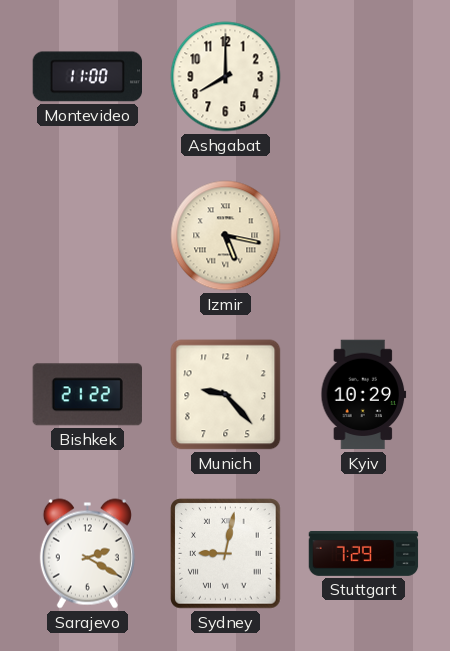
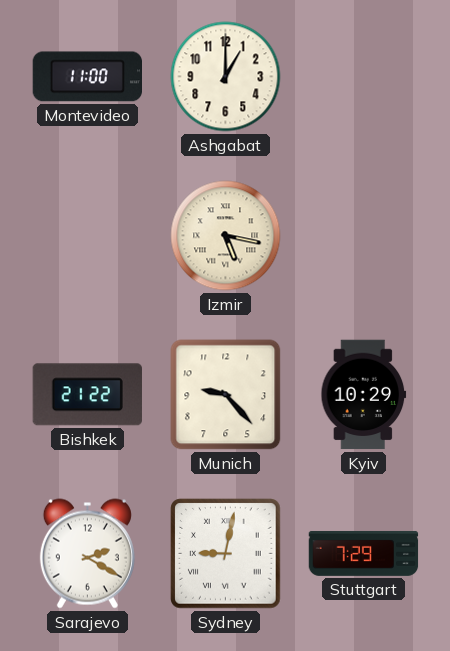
Ashgabat: 8:00 -> 1:00 (226, 77)
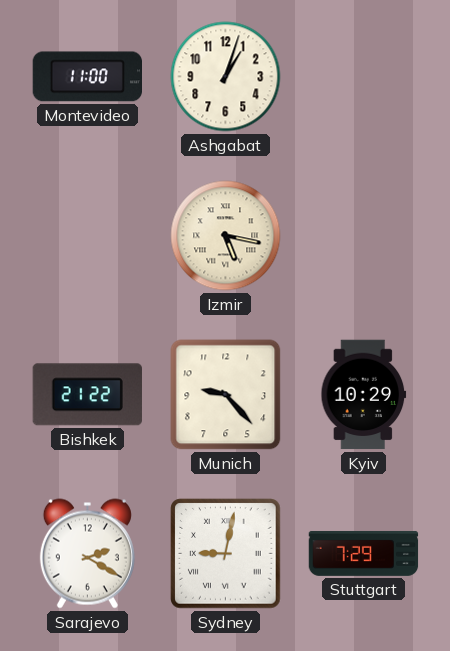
Ashgabat: 1:00 -> 1:03 (226, 77)
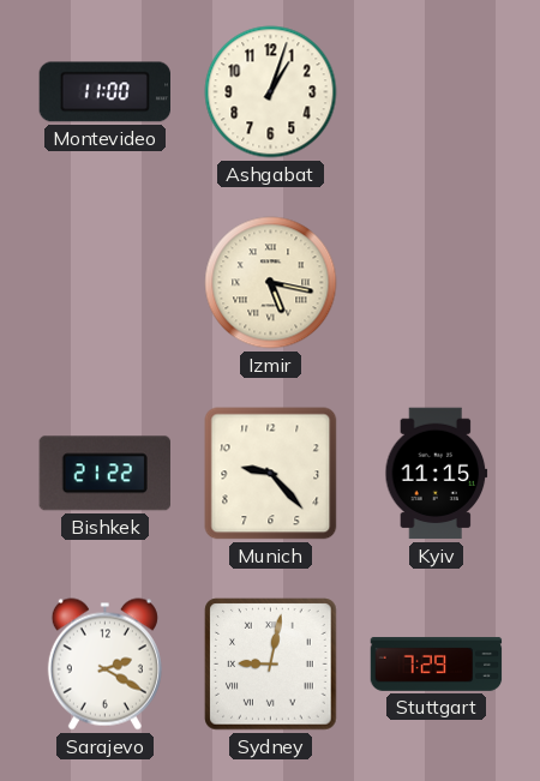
Kyiv: 10:29 -> 11:15 (437, 474)
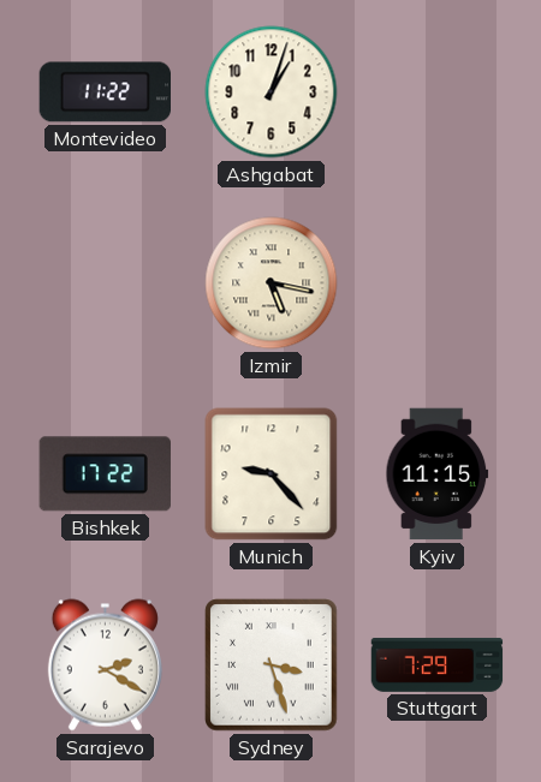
Montevideo: 11:00 -> 11:22 (105, 92)
Bishkek: 21:22 -> 17:22 (105, 474)
Sydney: 9:02 -> 3:27 (272, 665)
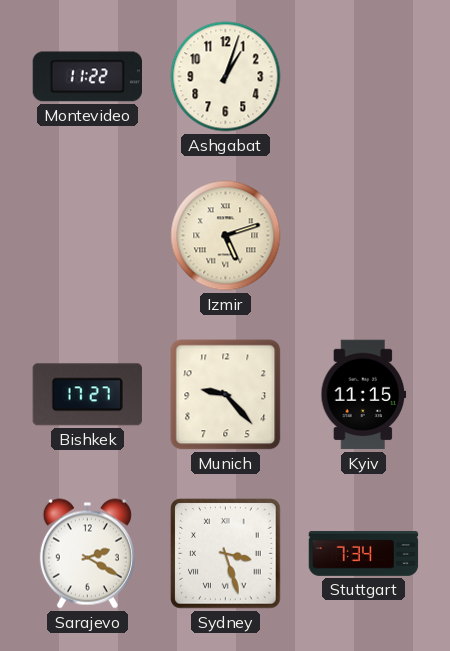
Izmir: 5:17 -> 5:12 (226, 236)
Bishkek: 17:22 -> 17:27 (87, 395)
Stuttgart: 7:29 -> 7:34 (364, 553)
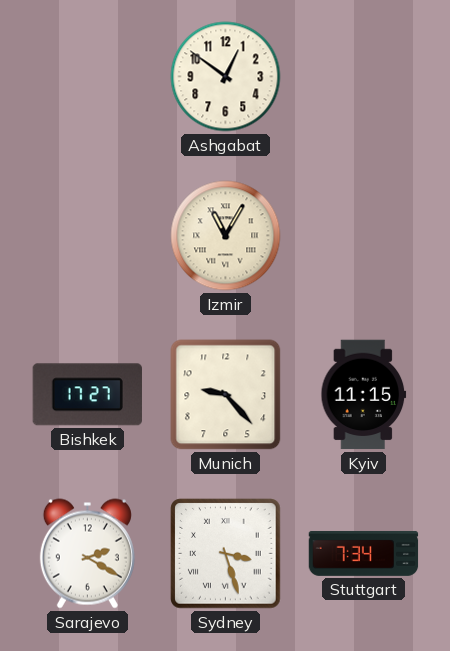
Montevideo: 11:22 -> none (87, 77)
Ashgabat: 1:03 -> 12:51 (226, 77)
Izmir: 5:12 -> 11:05 (226, 236)
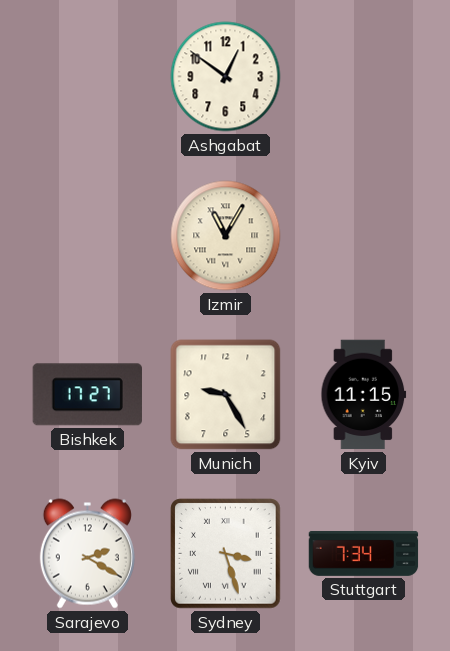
Munich: 9:23 -> 9:25 (226, 395)
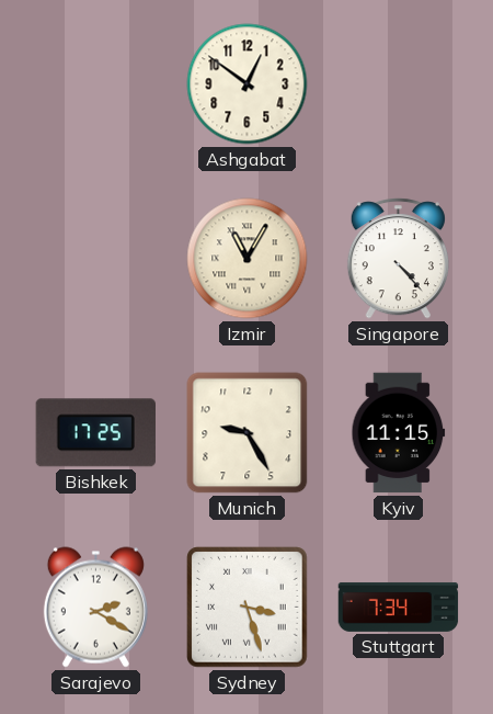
Singapore: none -> 4:23 (398, 259)
Bishkek: 17:27 -> 17:25 (95, 433)
